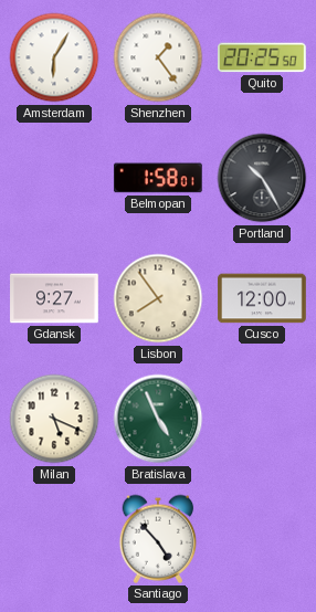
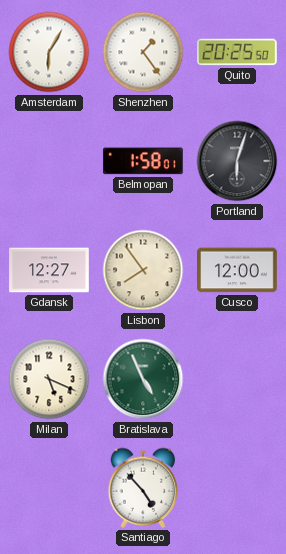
Portland: 10:25 -> 6:03 (237, 161)
Gdansk: 9:27 -> 12:27 (49, 270)
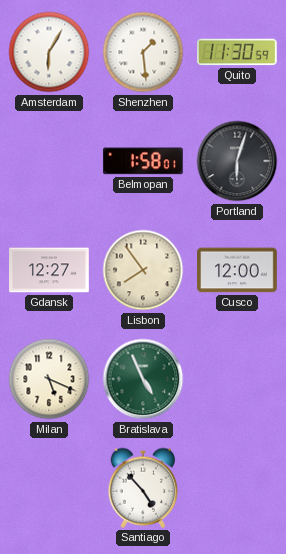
Shenzhen: 1:24 -> 1:29 (143, 52)
Quito: 20:25 -> 11:30 (238, 52)
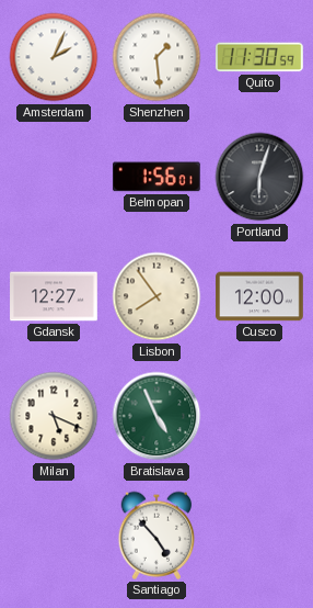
Amsterdam: 6:05 -> 2:04 (54, 57)
Belmopan: 1:58 -> 1:56 (156, 177)
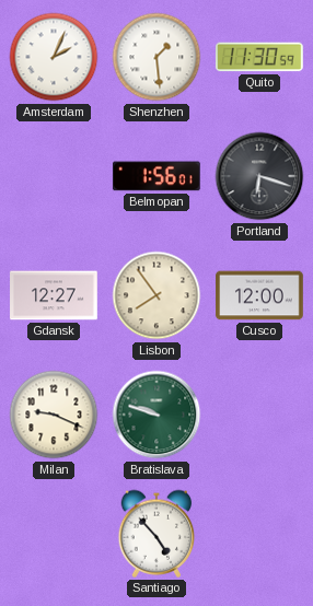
Portland: 6:03 -> 6:18 (259, 176)
Milan: 5:19 -> 9:19 (54, 415)
Bratislava: 4:56 -> 9:48 (156, 415)
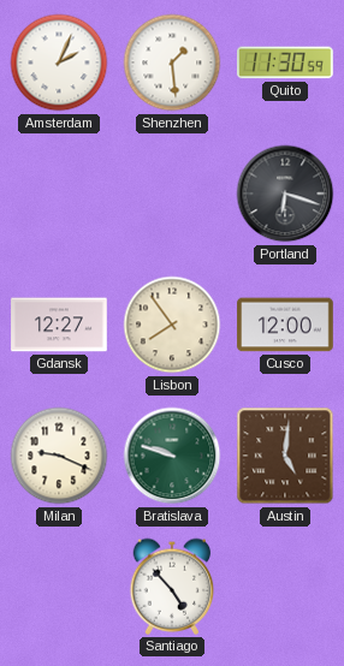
Belmopan: 1:56 -> none (156, 176)
Austin: none -> 5:01 (285, 456)
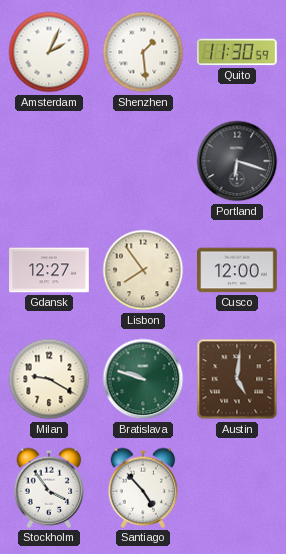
Milan: 9:19 -> 9:20 (49, 379)
Stockholm: none -> 3:54 (49, 488)
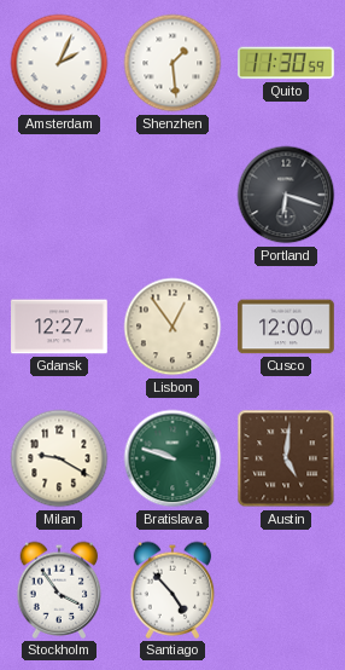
Lisbon: 7:54 -> 12:54 (172, 327)
